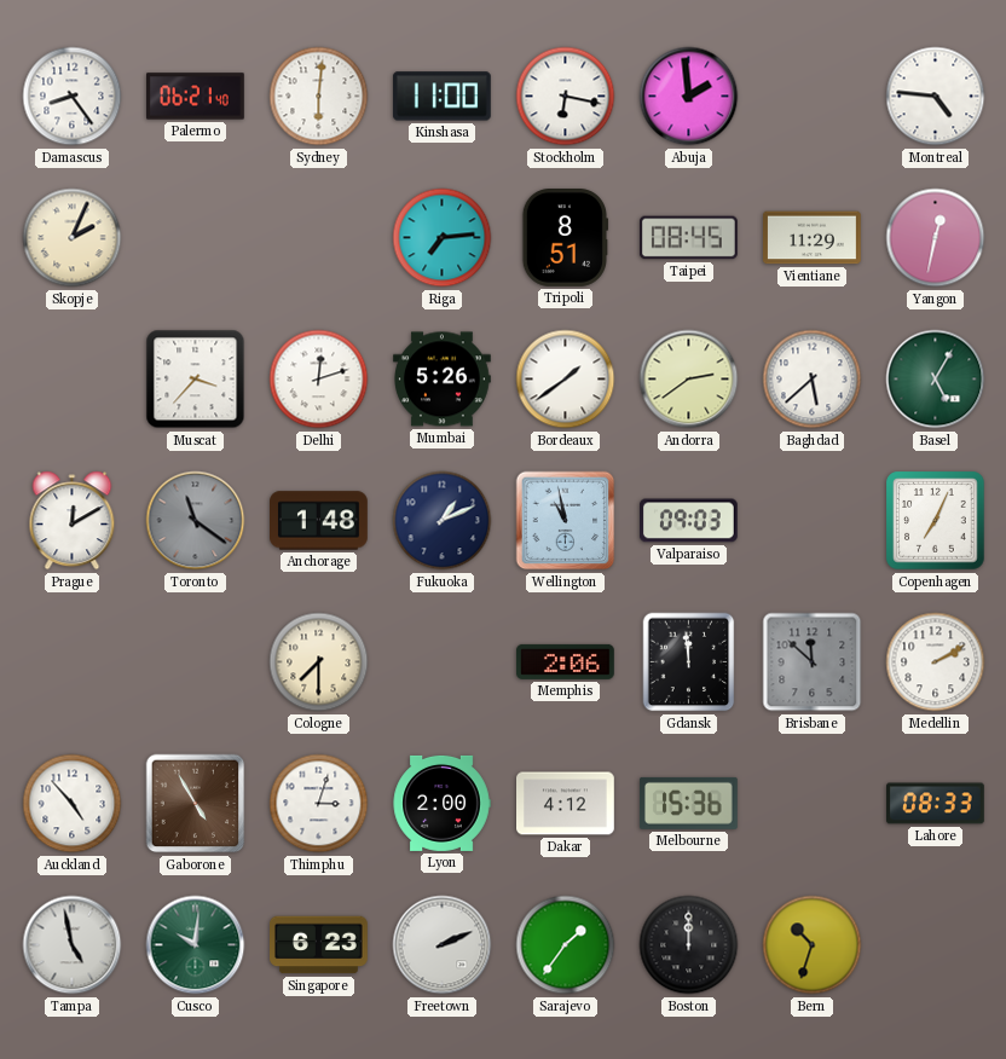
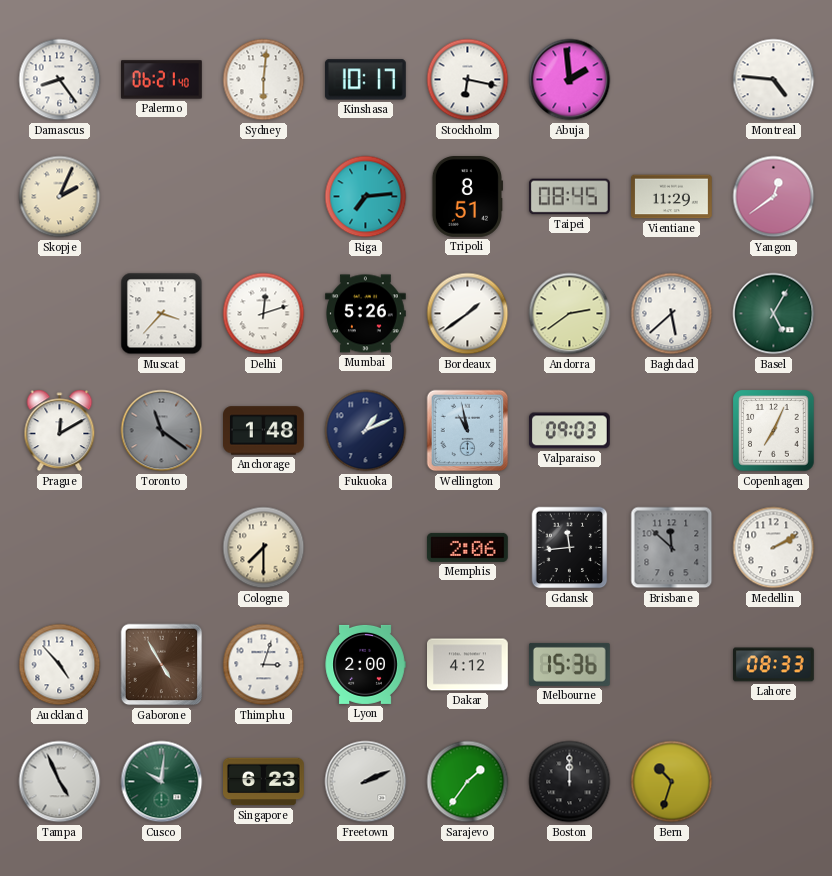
Kinshasa: 11:00 -> 10:17 (365, 80)
Yangon: 12:32 -> 12:39 (774, 197)
Gdansk: 11:59 -> 11:44 (570, 548)
Tampa: 4:58 -> 4:56 (60, 782)
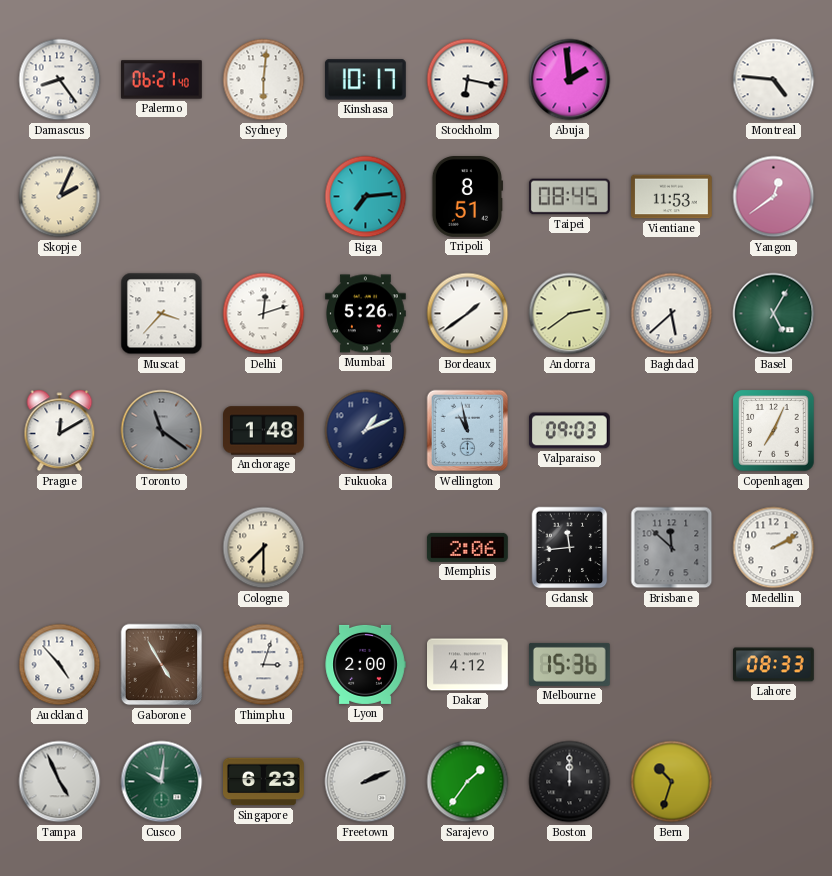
Vientiane: 11:29 -> 11:53 (672, 197)
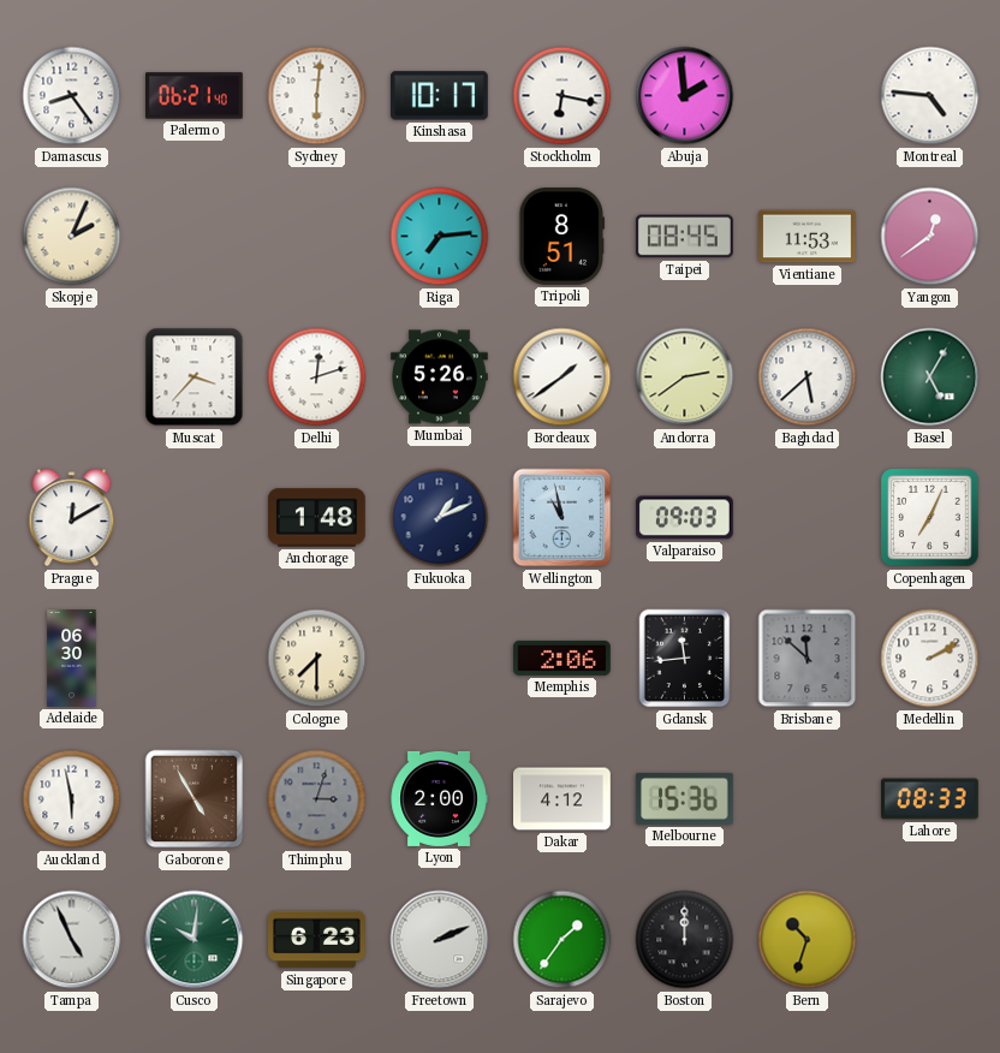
Toronto: 11:21 -> none (162, 431)
Adelaide: none -> 06:30 (72, 659)
Auckland: 4:53 -> 5:58 (72, 799)
Thimphu dial: white -> grey (317, 799)
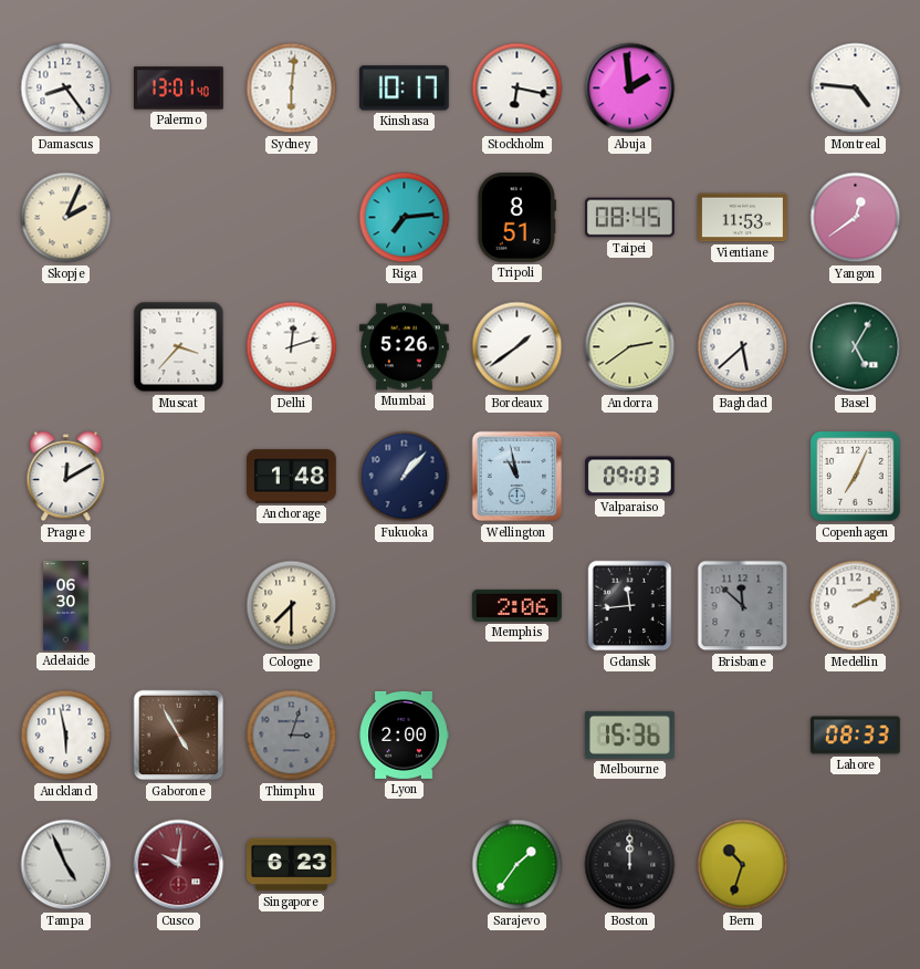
Palermo: 06:21 -> 13:01 (179, 88)
Fukuoka: 1:11 -> 1:07 (405, 477)
Dakar: 4:12 -> none (562, 799)
Cusco dial: green -> burgundy (179, 865)
Freetown: 2:11 -> none (440, 940)
